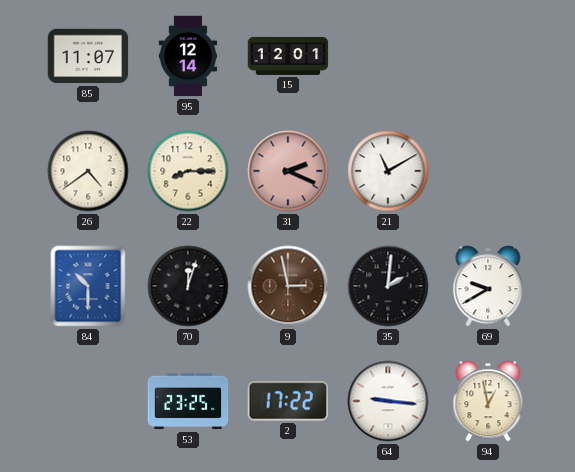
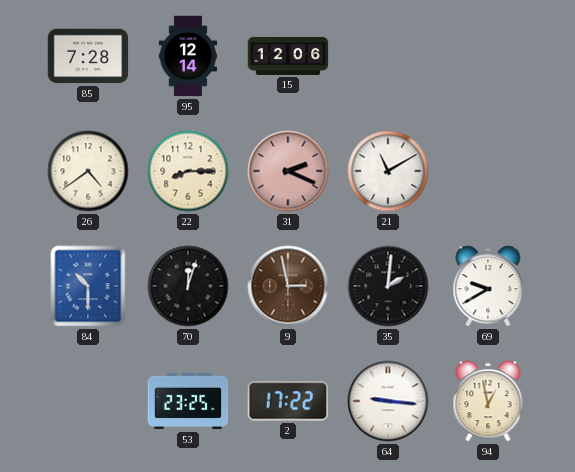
85: 11:07 -> 7:28 (88, 56)
15: 12:01 -> 12:06 (288, 56)
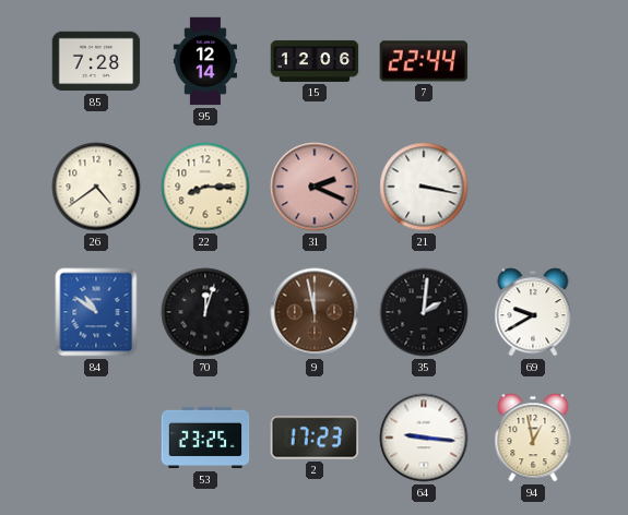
7: none -> 22:44 (424, 61)
21: 11:10 -> 3:17 (424, 187)
84: 10:30 -> 10:51 (96, 312)
9: 2:58 -> 11:58 (315, 312)
2: 17:22 -> 17:23 (315, 438)
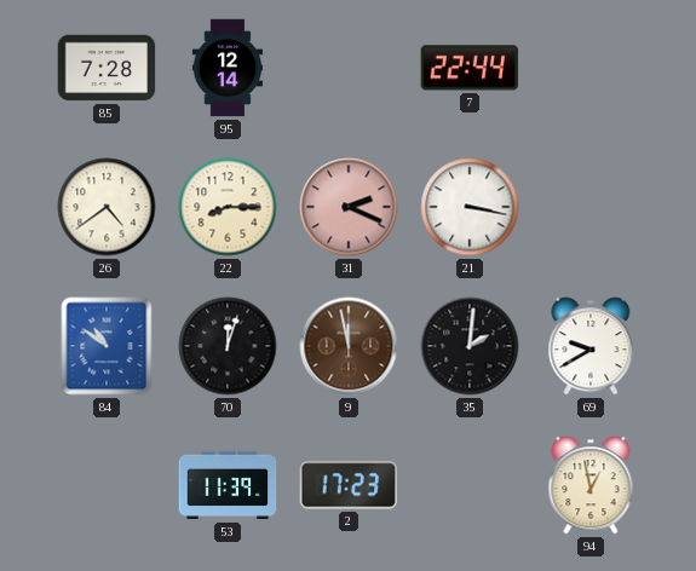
15: 12:06 -> none (315, 61)
53: 23:25 -> 11:39 (228, 485)
64: 9:16 -> none (424, 438)
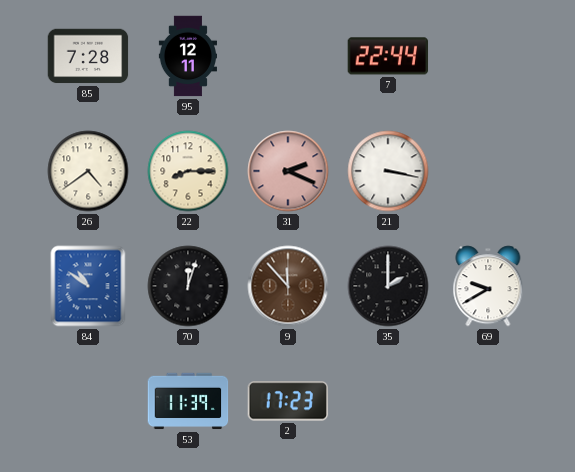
95: 12:14 -> 12:11 (187, 56)
9: 11:58 -> 11:53 (288, 286)
35: 2:01 -> 2:00 (388, 286)
94: 12:58 -> none (591, 485)
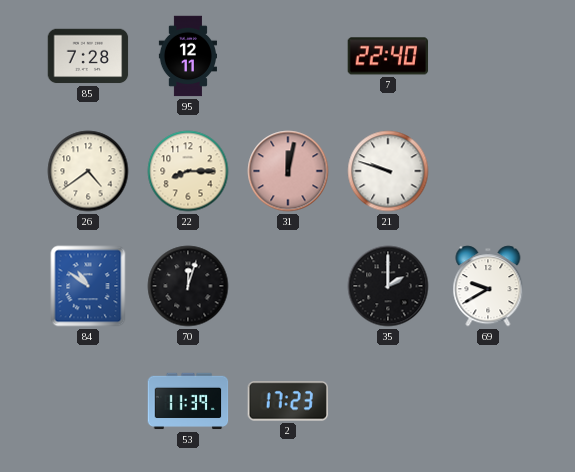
7: 22:44 -> 22:40 (388, 56)
31: 2:19 -> 12:02 (288, 171)
21: 3:17 -> 9:48 (388, 171)
9: 11:53 -> none (288, 286)
